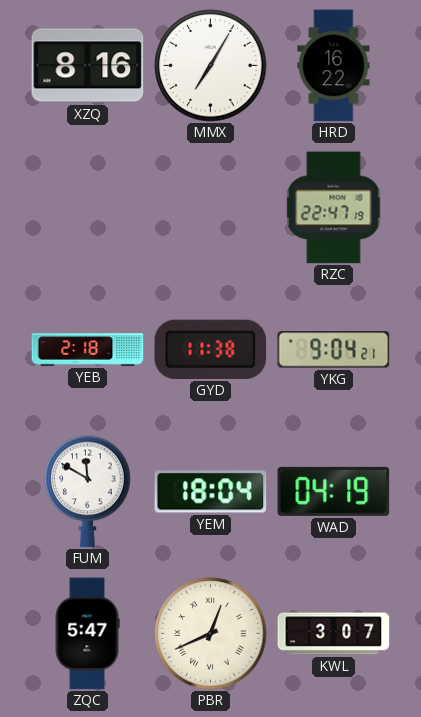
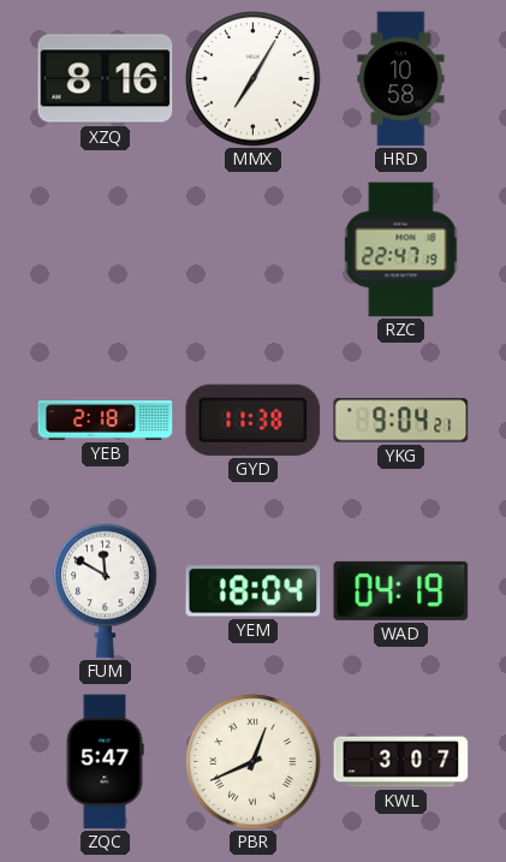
HRD: 16:22 -> 10:58 (401, 79)
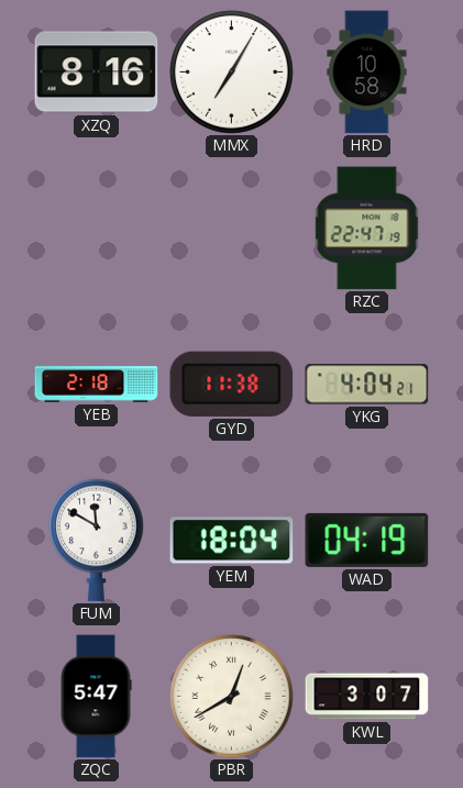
YKG: 9:04 -> 4:04 (367, 385)
PBR: 12:41 -> 12:40 (232, 697)
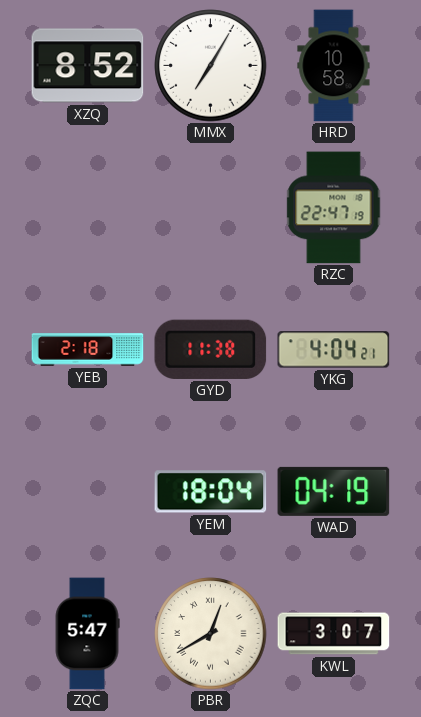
XZQ: 8:16 -> 8:52 (88, 66)
FUM: 11:50 -> none (97, 540)
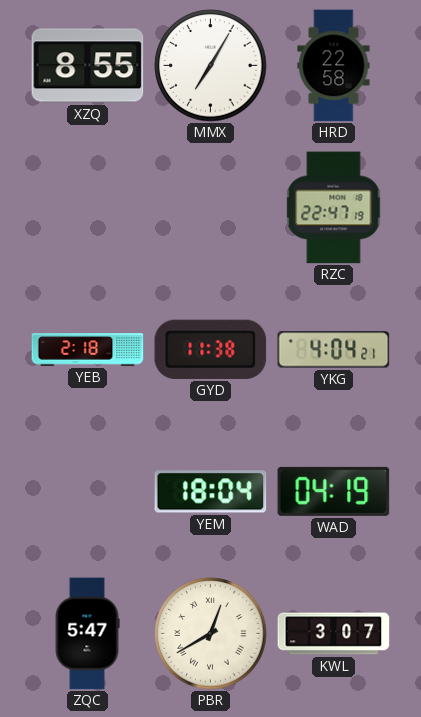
XZQ: 8:52 -> 8:55 (88, 66)
HRD: 10:58 -> 22:58 (334, 66)
